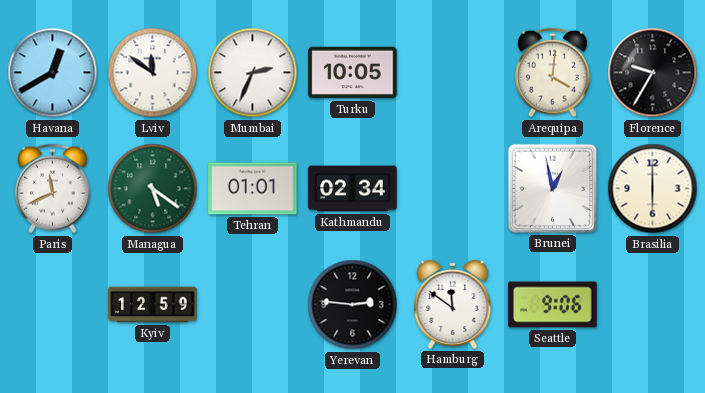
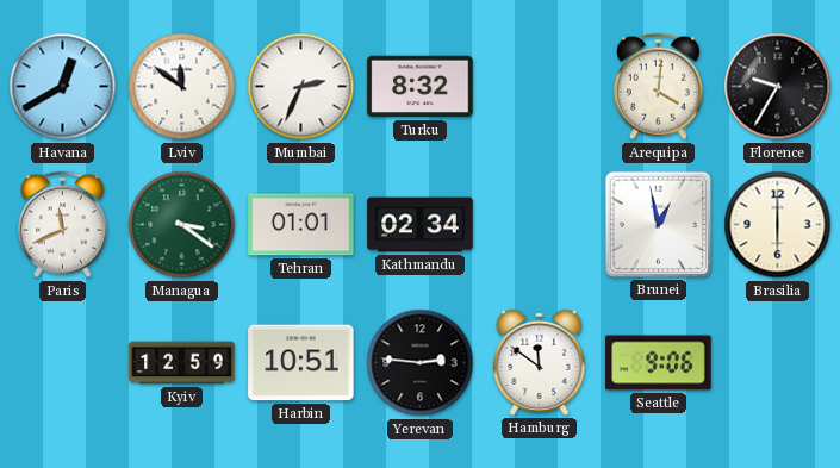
Turku: 10:05 -> 8:32 (421, 87)
Managua: 5:21 -> 3:21 (182, 225)
Harbin: none -> 10:51 (301, 363)
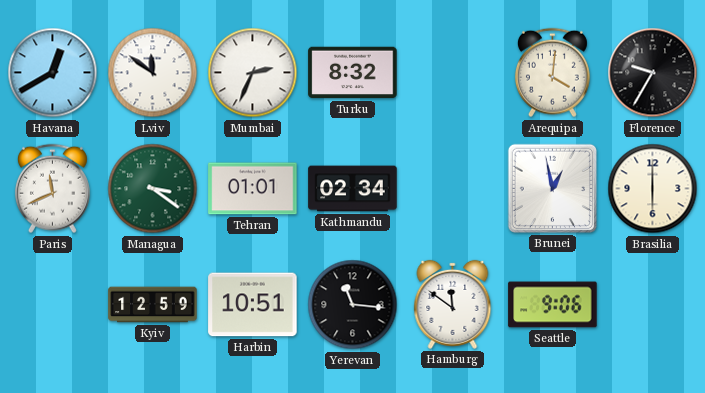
Yerevan: 2:46 -> 11:16 (353, 305)
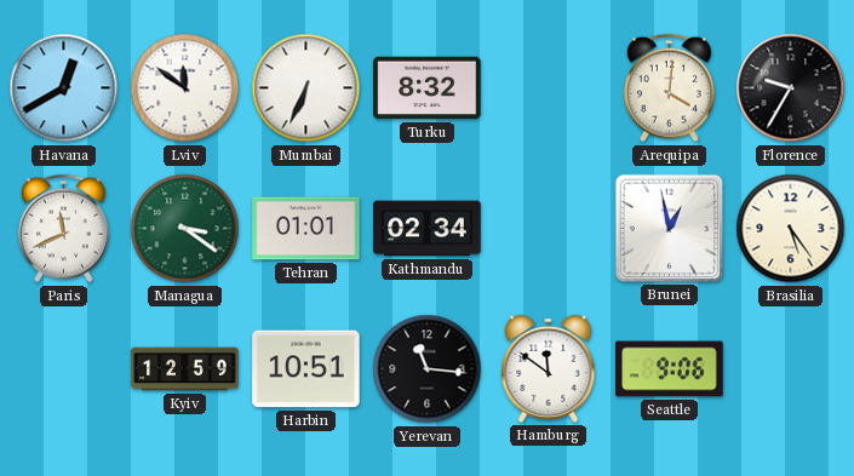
Mumbai: 2:34 -> 6:34 (306, 88)
Brasilia: 6:00 -> 5:24 (791, 229)
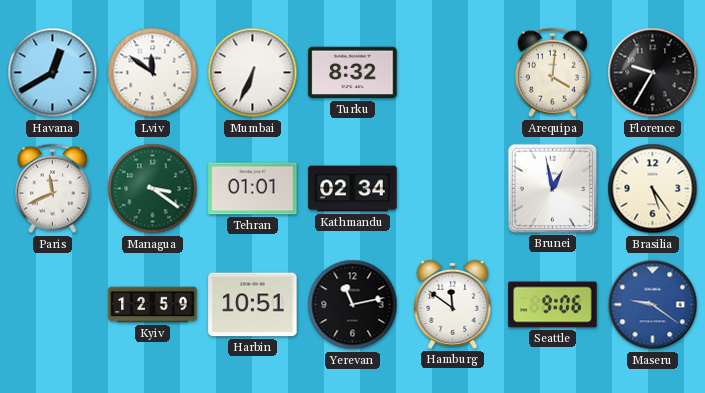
Yerevan: 11:16 -> 11:13 (353, 305)
Maseru: none -> 9:21 (653, 305)
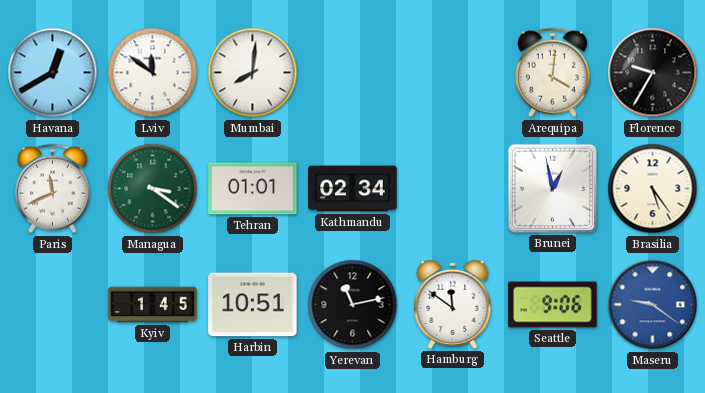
Mumbai: 6:34 -> 8:01 (253, 73)
Turku: 8:32 -> none (353, 73)
Kyiv: 12:59 -> 1:45 (153, 305)
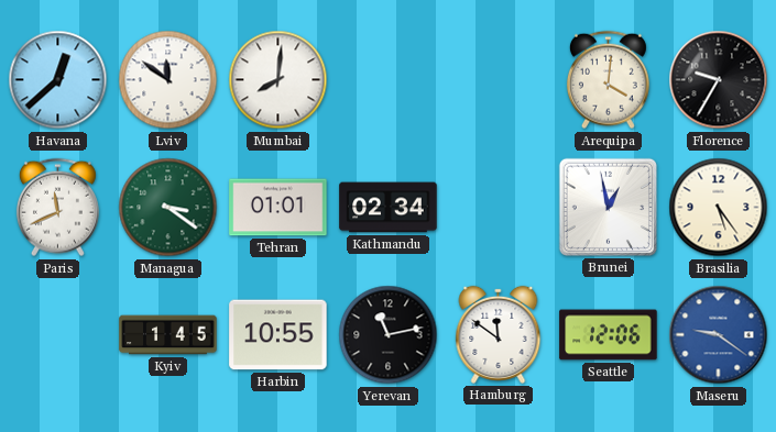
Havana: 12:40 -> 12:38 (58, 80)
Harbin: 10:51 -> 10:55 (278, 335)
Seattle: 9:06 -> 12:06 (609, 335)
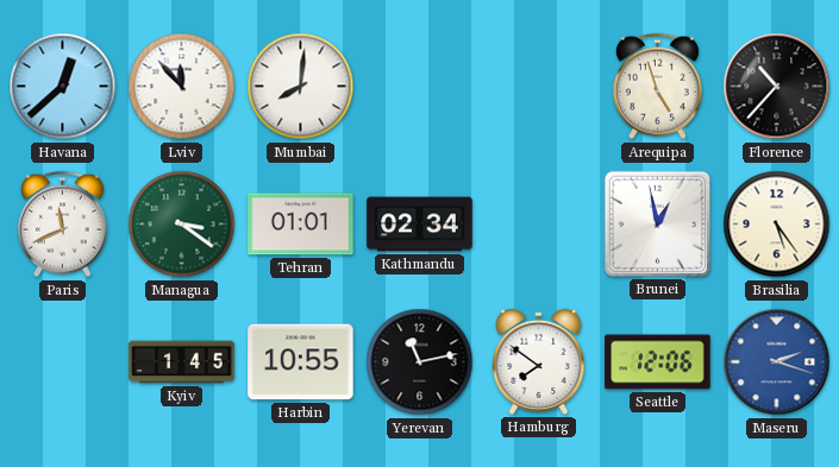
Lviv: 11:51 -> 11:53 (182, 87)
Arequipa: 4:01 -> 4:57 (657, 87)
Florence: 9:35 -> 10:37 (777, 87)
Hamburg: 11:51 -> 7:51 (539, 361)
Maseru: 9:21 -> 2:18 (777, 362)
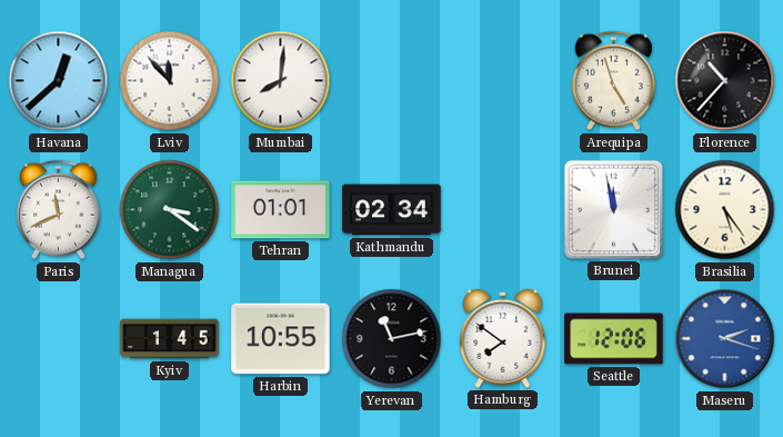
Brunei: 12:58 -> 11:58 (613, 209)
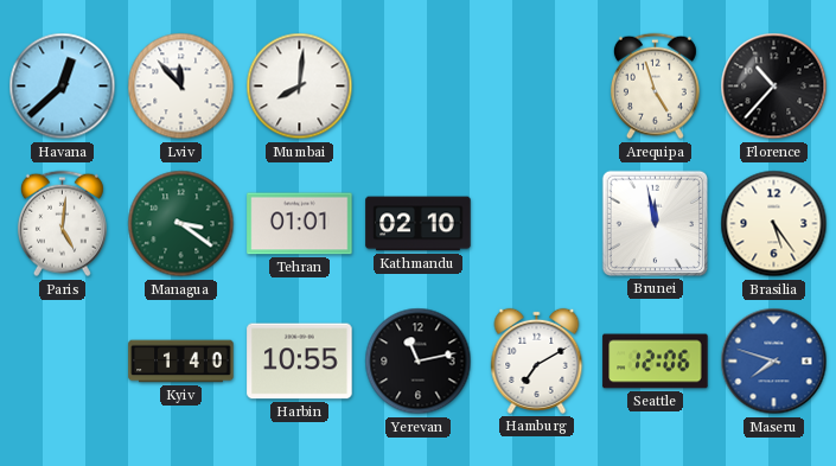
Paris: 11:41 -> 5:01 (62, 224)
Kathmandu: 02:34 -> 02:10 (419, 224)
Kyiv: 1:45 -> 1:40 (181, 362)
Hamburg: 7:51 -> 7:10 (537, 360)
Maseru: 2:18 -> 7:48 (774, 362)
